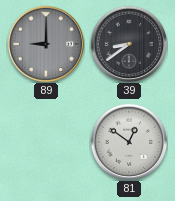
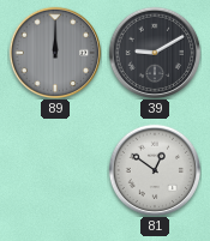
89: 9:00 -> 12:00 (55, 53)
39: 8:39 -> 9:10 (155, 53)
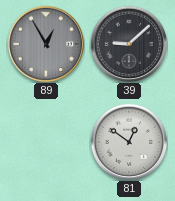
89: 12:00 -> 12:55 (46, 44)
39: 9:10 -> 9:08 (129, 44)
